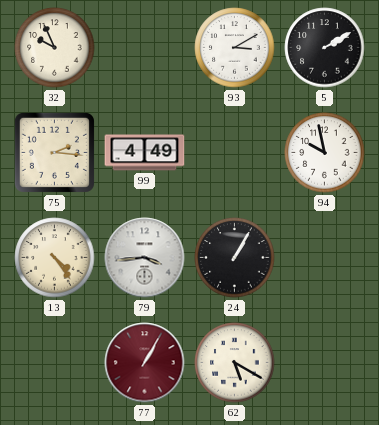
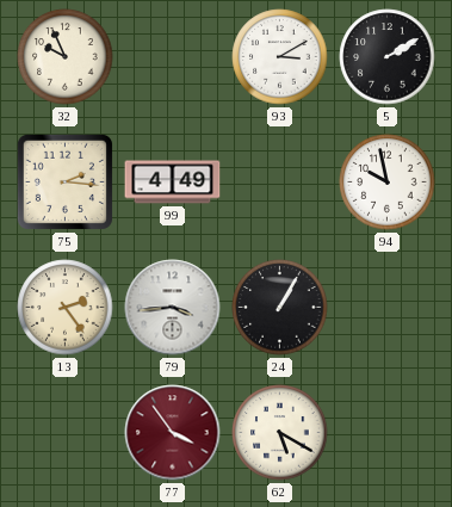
13: 4:24 -> 2:24 (66, 308)
77: 1:05 -> 3:54 (173, 433)
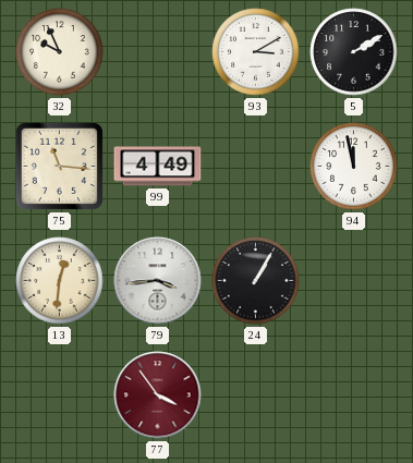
75: 2:16 -> 11:16 (59, 166)
94: 9:58 -> 11:58 (354, 167)
13: 2:24 -> 12:31 (60, 281)
62: 5:20 -> none (280, 433)
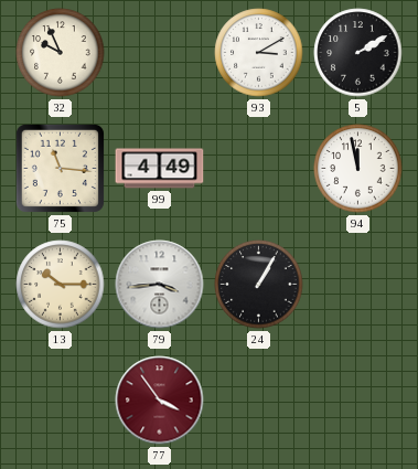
13: 12:31 -> 10:15 (61, 285)
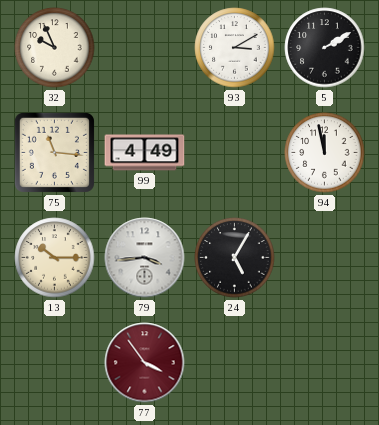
24: 1:05 -> 5:05 (235, 258)
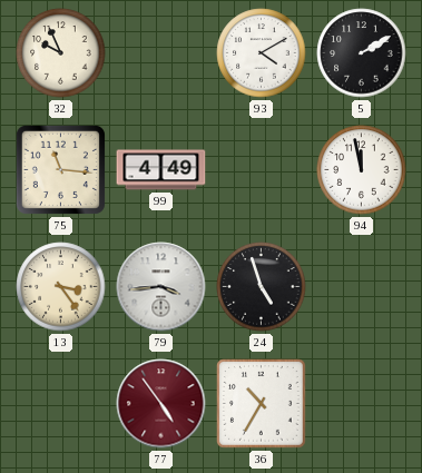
93: 3:10 -> 4:10 (262, 53)
13: 10:15 -> 3:24 (61, 287)
24: 5:05 -> 4:57 (262, 287)
77: 3:54 -> 4:54 (161, 404)
36: none -> 10:35 (262, 404)
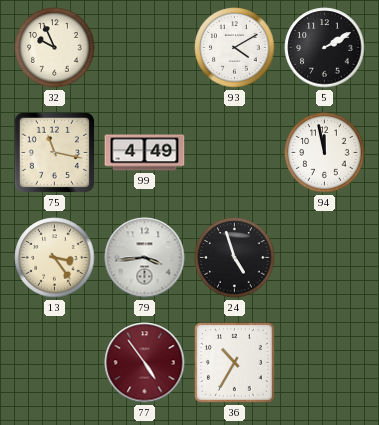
75: 11:16 -> 11:17 (54, 152)
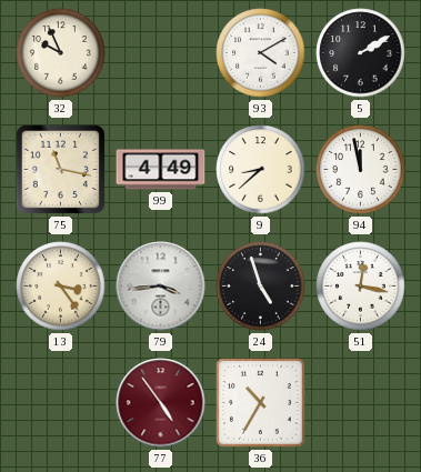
9: none -> 8:38 (261, 170)
51: none -> 12:17 (361, 287)
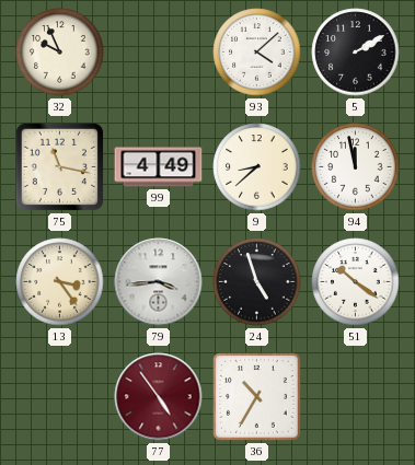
93: 4:10 -> 4:08 (257, 53)
51: 12:17 -> 10:21 (356, 282)
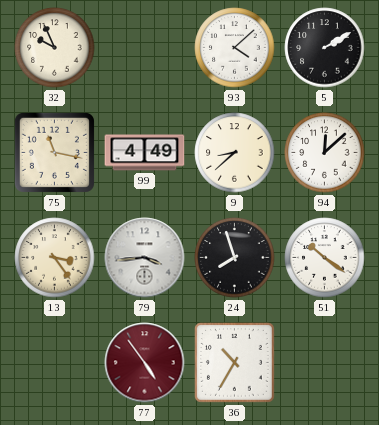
94: 11:58 -> 12:08 (325, 153)
24: 4:57 -> 7:57 (235, 258)
